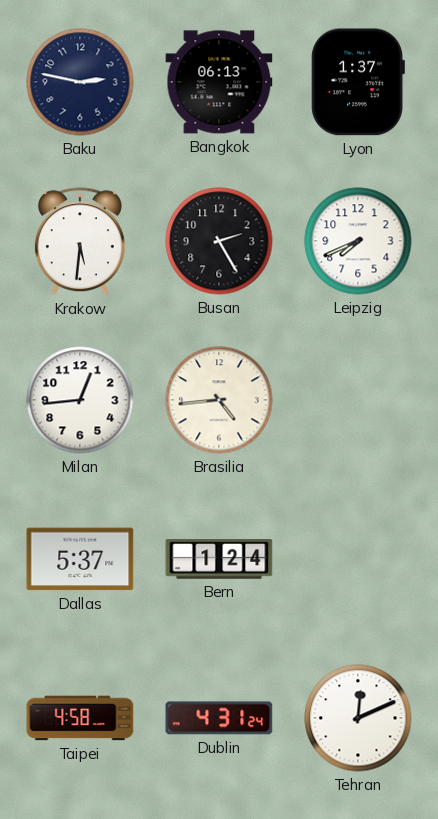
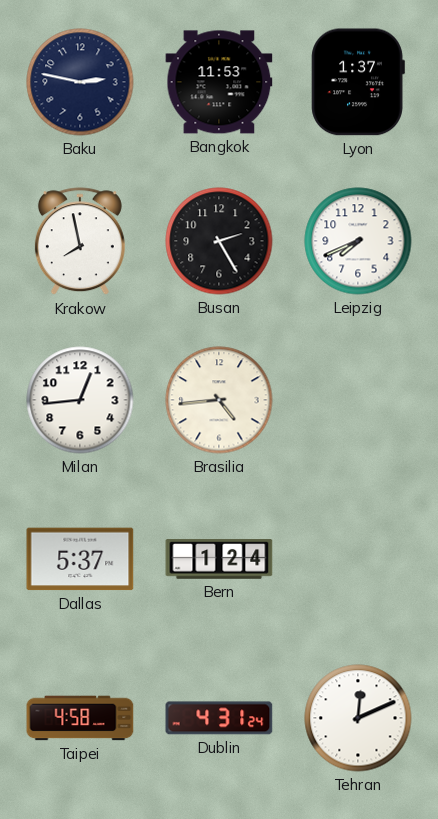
Bangkok: 06:13 -> 11:53 (219, 82)
Krakow: 5:31 -> 7:58 (80, 242)
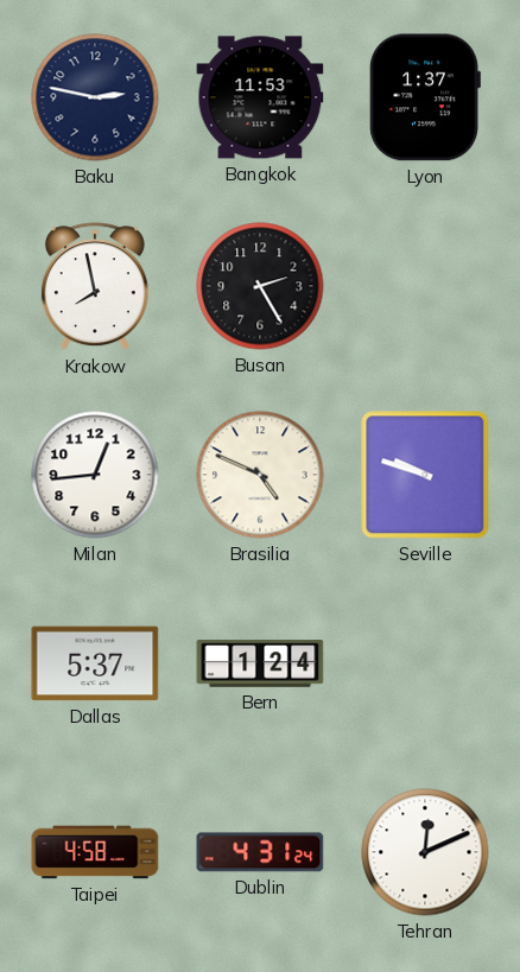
Leipzig: 7:41 -> none (358, 241)
Brasilia: 4:44 -> 4:49 (260, 475)
Seville: none -> 9:48 (425, 475)
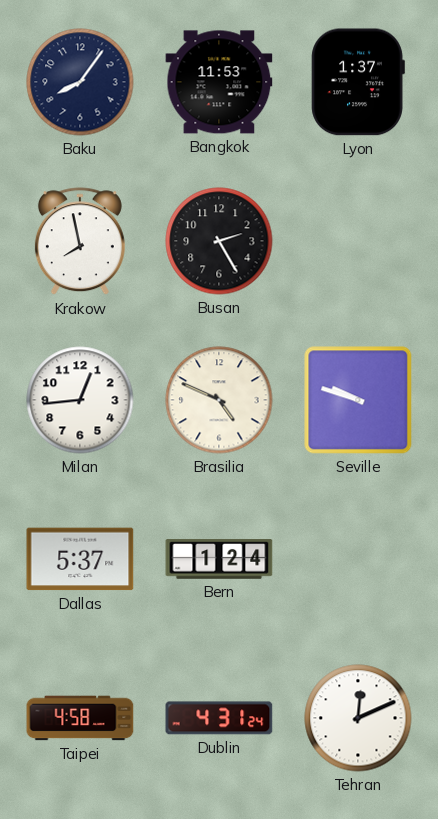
Baku: 2:47 -> 8:06 (80, 82)
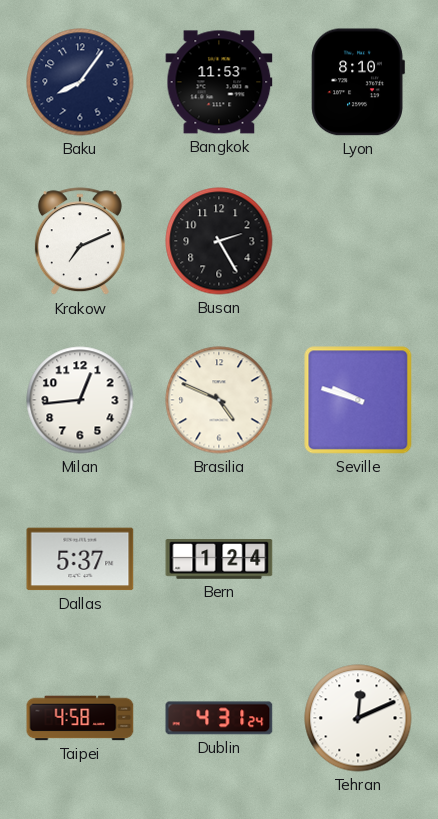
Lyon: 1:37 -> 8:10 (358, 82)
Krakow: 7:58 -> 7:11 (80, 242)
